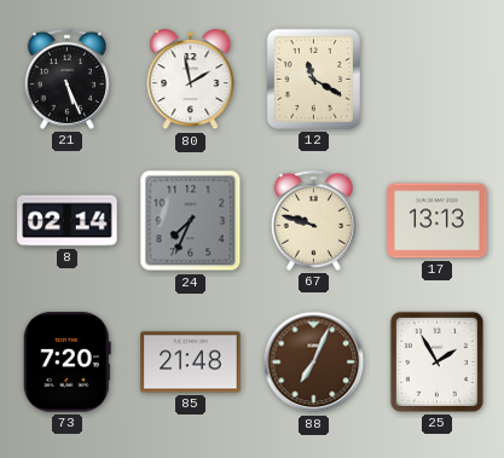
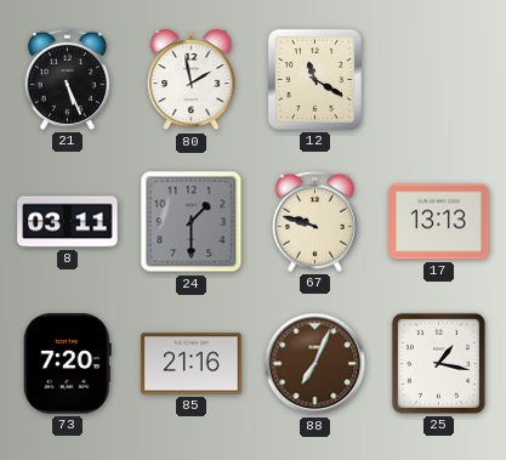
8: 02:14 -> 03:11 (68, 222)
24: 7:34 -> 1:30 (192, 222)
85: 21:48 -> 21:16 (192, 364)
25: 1:55 -> 1:17 (438, 363)
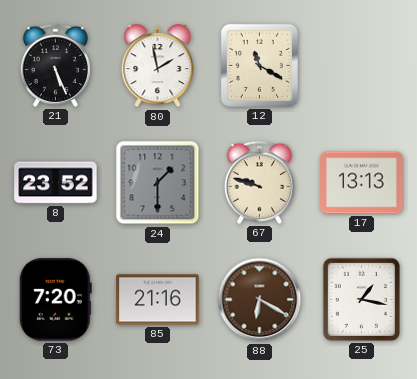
8: 03:11 -> 23:52 (56, 183)
88: 7:04 -> 6:20 (260, 300)
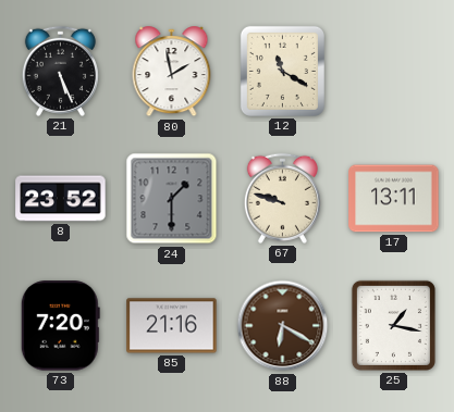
17: 13:13 -> 13:11 (394, 199)
